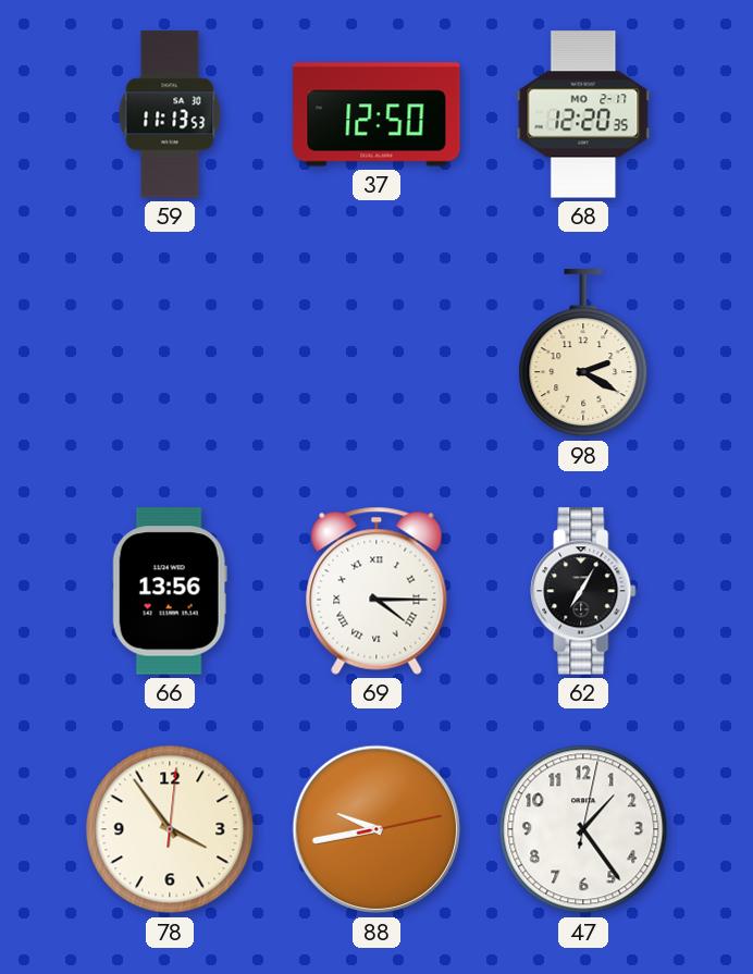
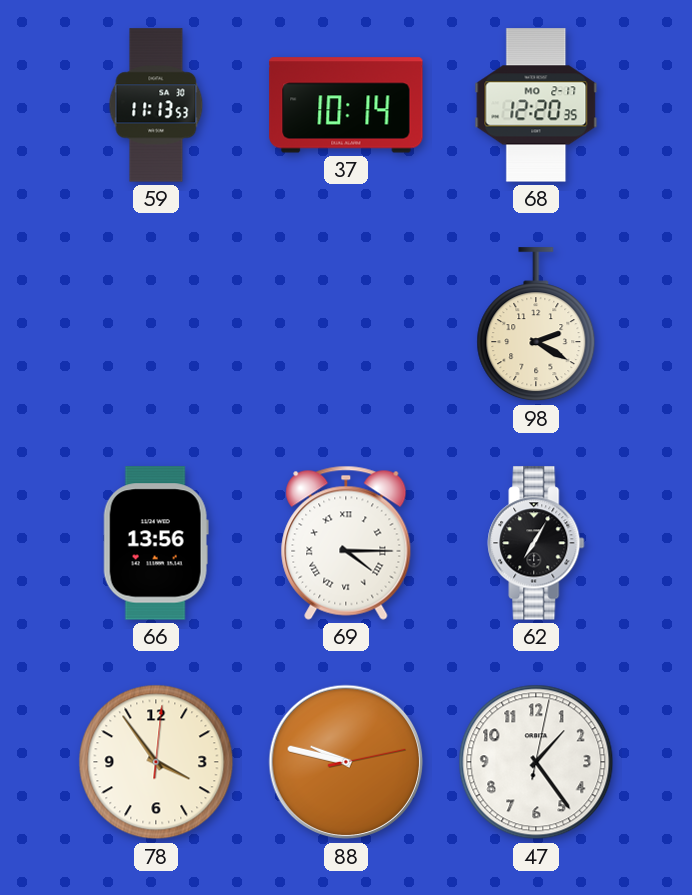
37: 12:50 -> 10:14 (346, 105)
88: 9:43 -> 9:47 (346, 762)
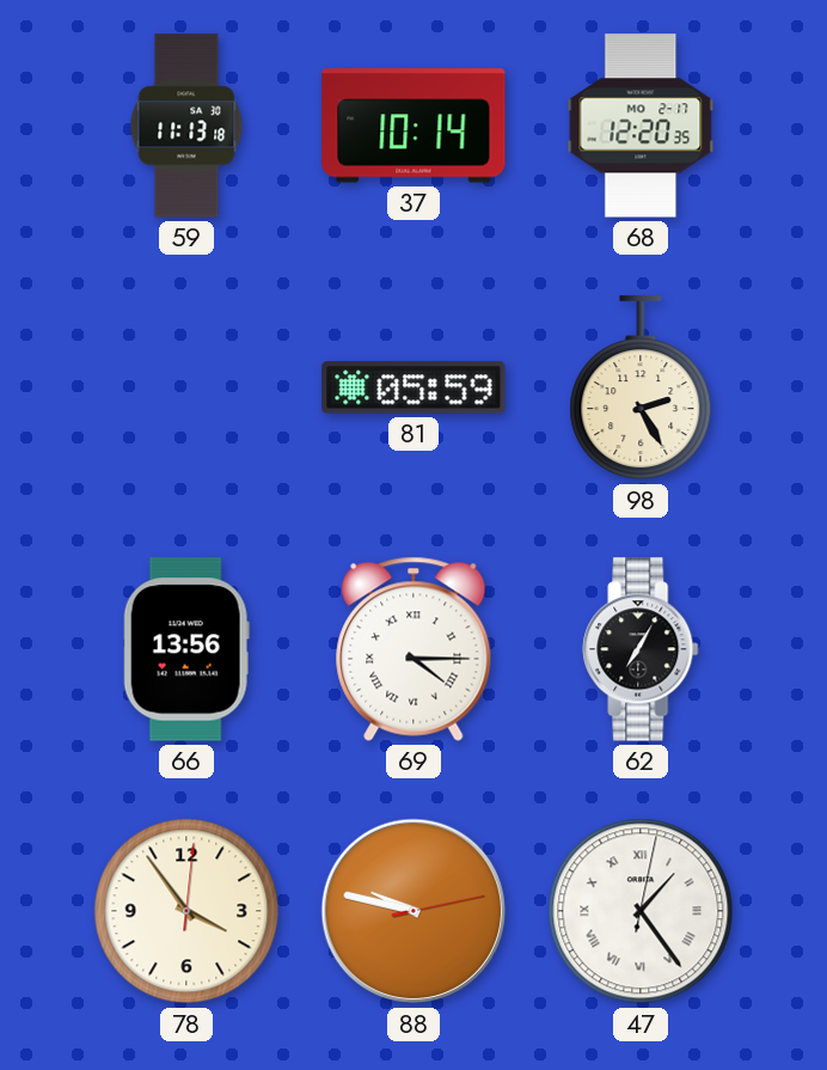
59: 11:13:53 -> 11:13:18 (186, 126)
81: none -> 05:59 (413, 387)
98: 2:20 -> 2:25 (641, 389)
47 numerals: Arabic -> Roman (641, 911)
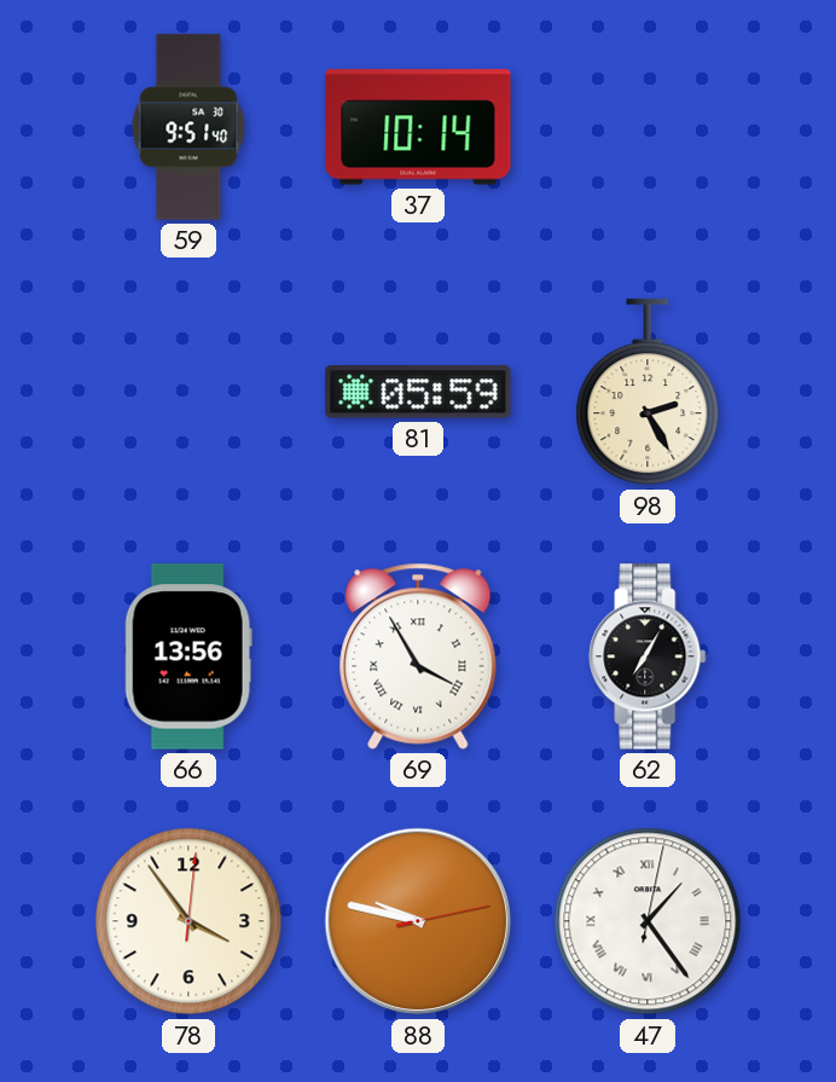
59: 11:13 -> 9:51 (188, 127)
68: 12:20 -> none (641, 126)
69: 4:15 -> 3:55 (418, 656)
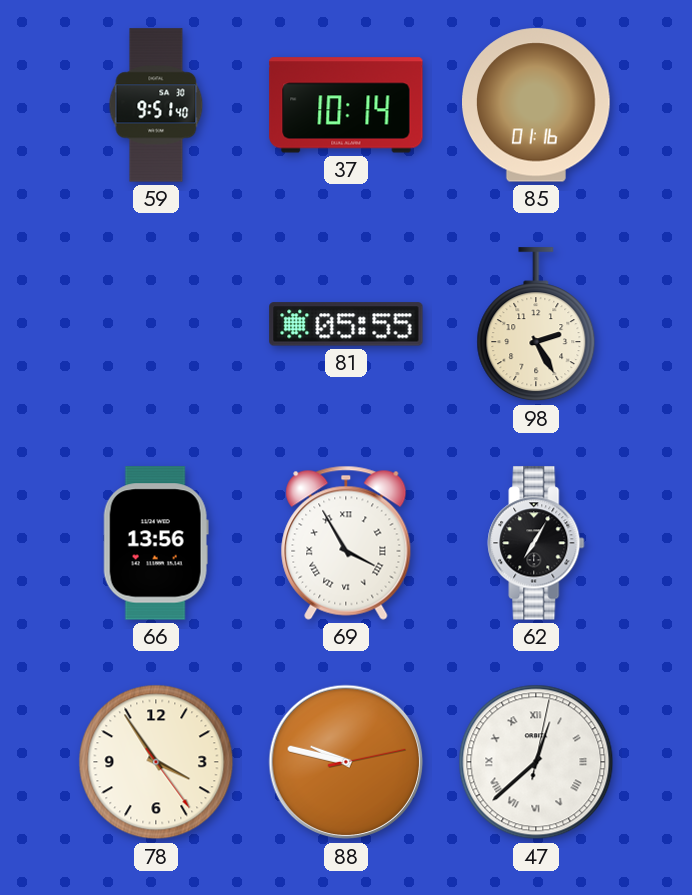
85: none -> 01:16 (537, 105)
81: 05:59 -> 05:55 (346, 324)
78: 3:54:01 -> 3:54:24 (156, 762)
47: 1:24 -> 12:38 (536, 762)
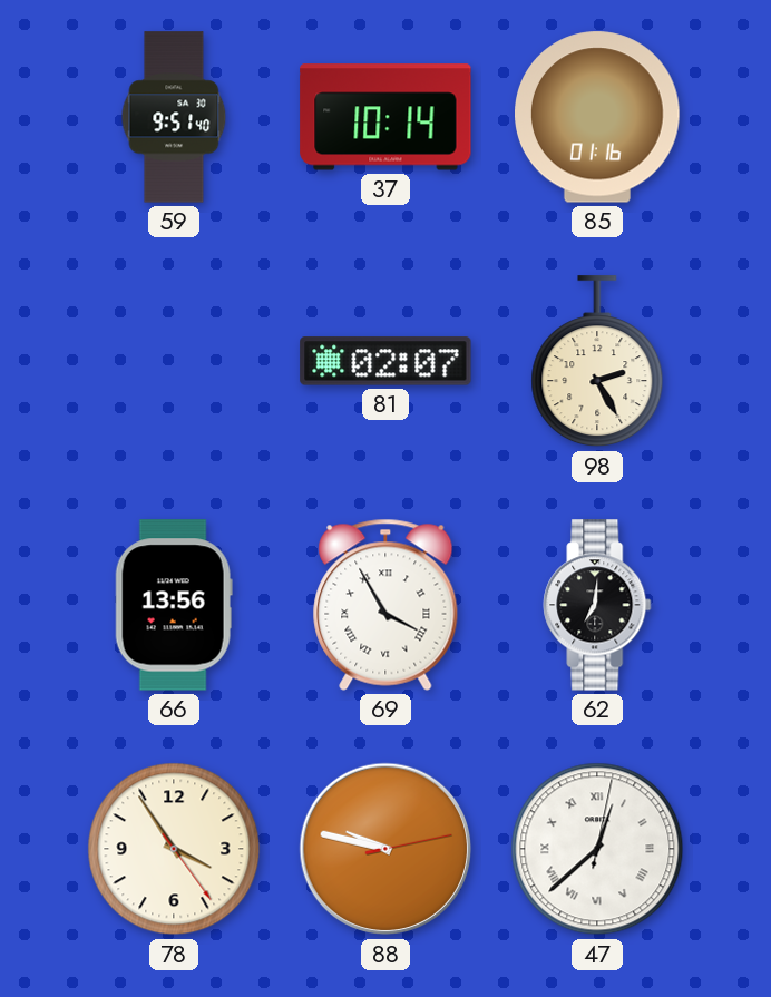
81: 05:55 -> 02:07 (385, 361)
62: 7:05 -> 7:01 (597, 605)
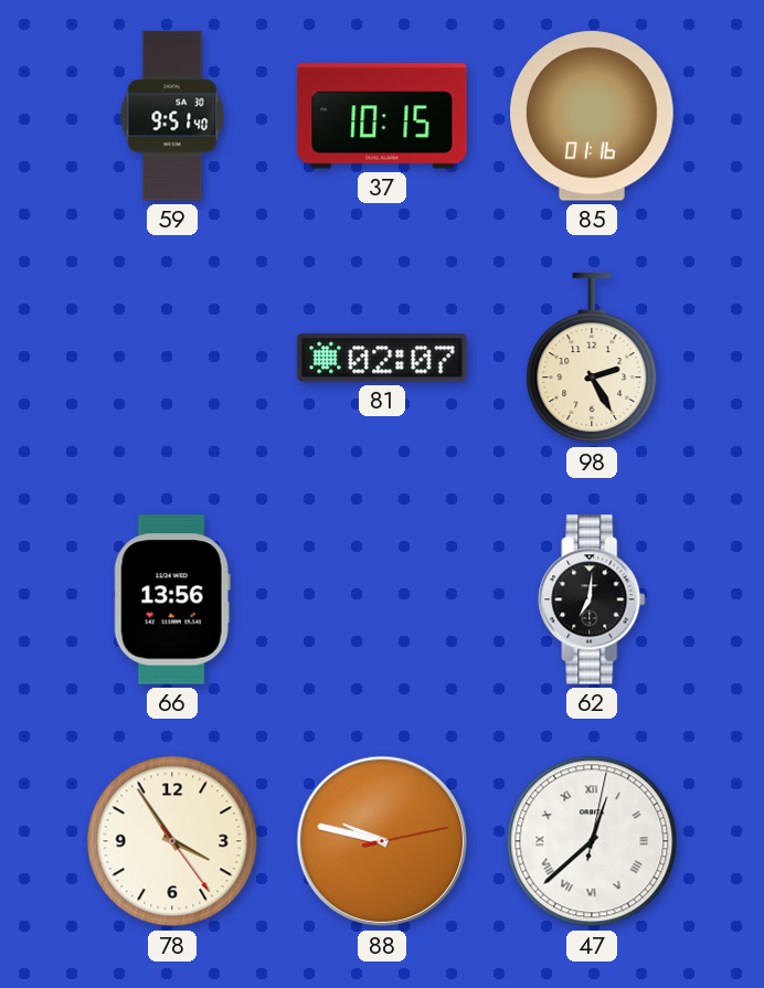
37: 10:14 -> 10:15 (382, 116)
69: 3:55 -> none (385, 605)
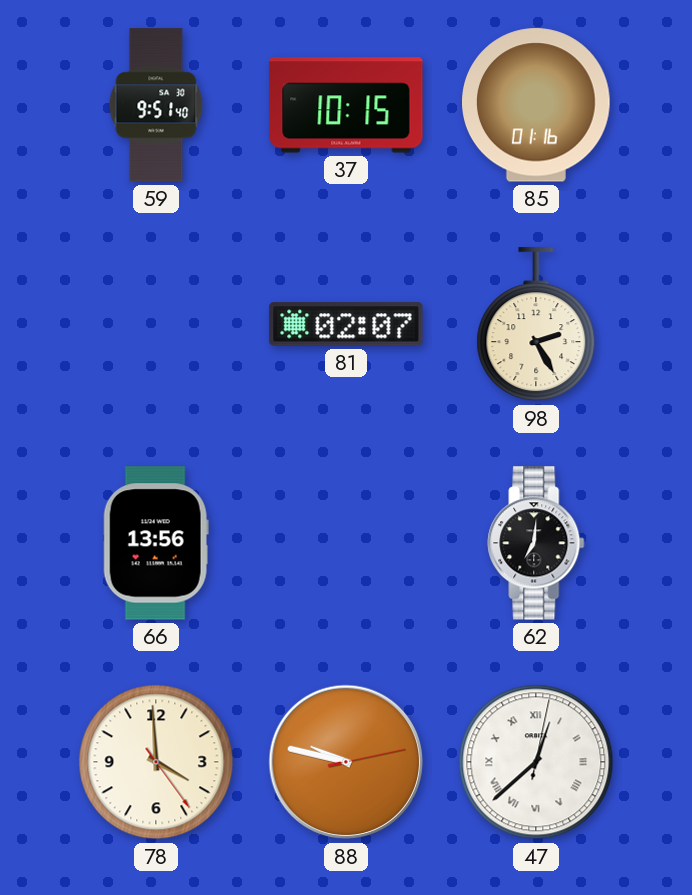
78: 3:54 -> 3:59 (156, 762)
